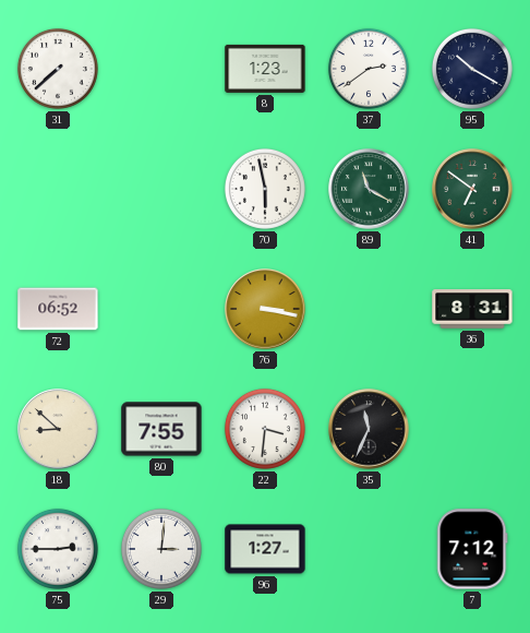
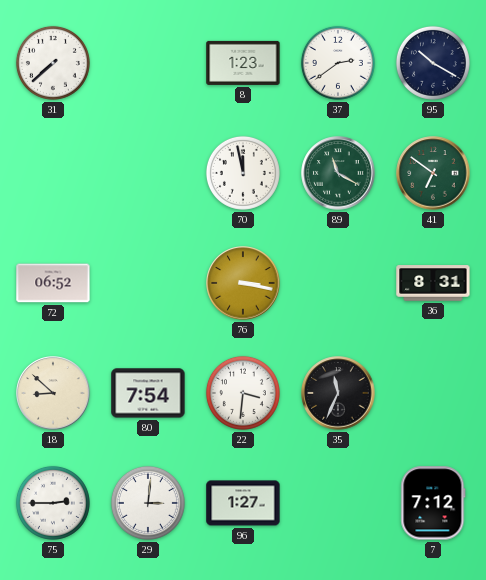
70: 5:58 -> 11:58 (243, 173)
80: 7:55 -> 7:54 (148, 393)
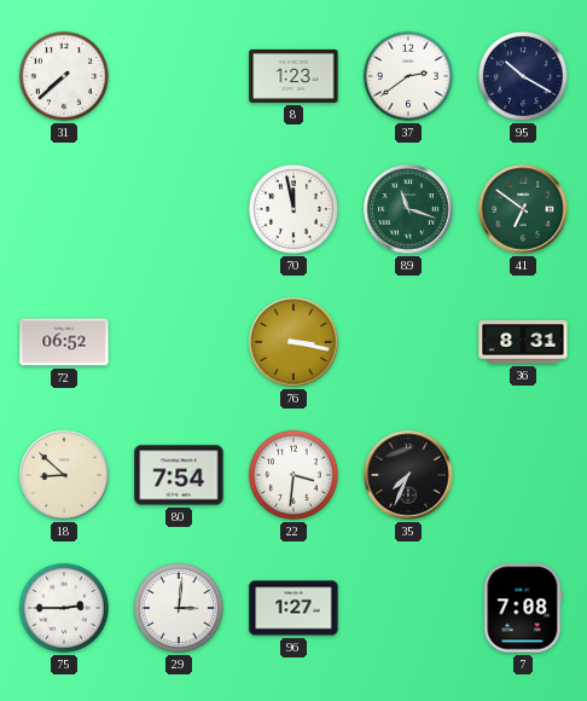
89: 11:20 -> 11:18 (408, 209)
35: 11:34 -> 7:34 (408, 475)
7: 7:12 -> 7:08 (523, 608)
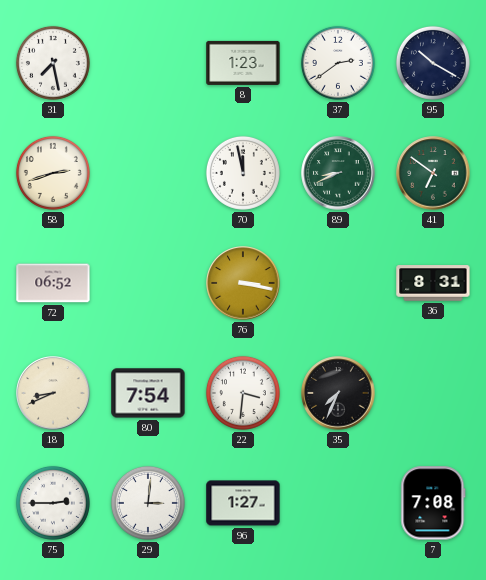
31: 7:38 -> 7:28 (53, 63)
58: none -> 2:42 (53, 173)
89: 11:18 -> 8:41 (338, 173)
18: 8:52 -> 8:41 (53, 393)
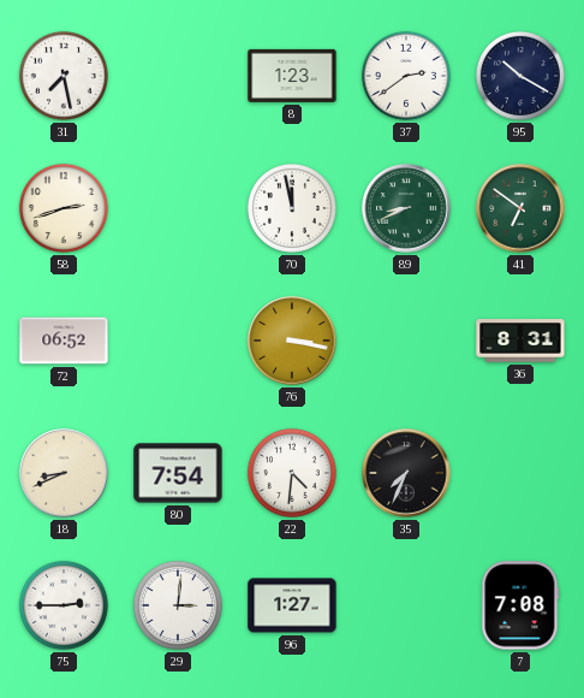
22: 3:31 -> 4:31 (292, 473)
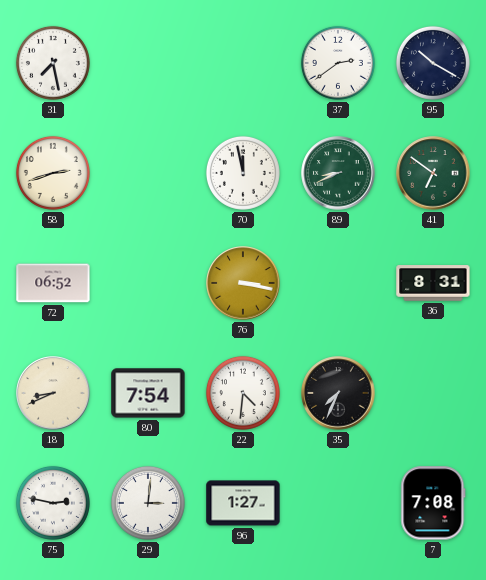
8: 1:23 -> none (292, 76)
75: 2:45 -> 2:47 (53, 503)
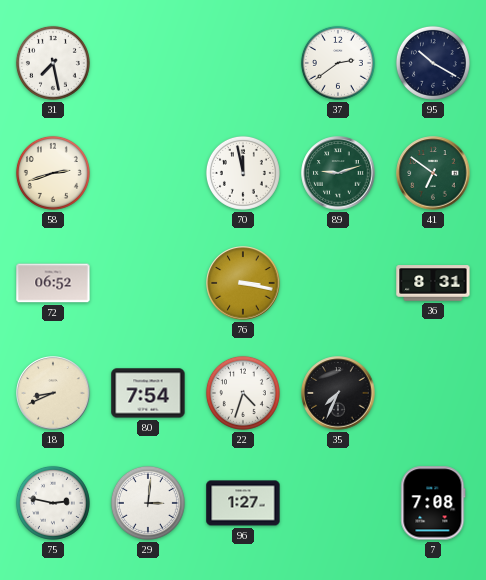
89: 8:41 -> 9:12 (338, 173)
22: 4:31 -> 4:33 (243, 393)
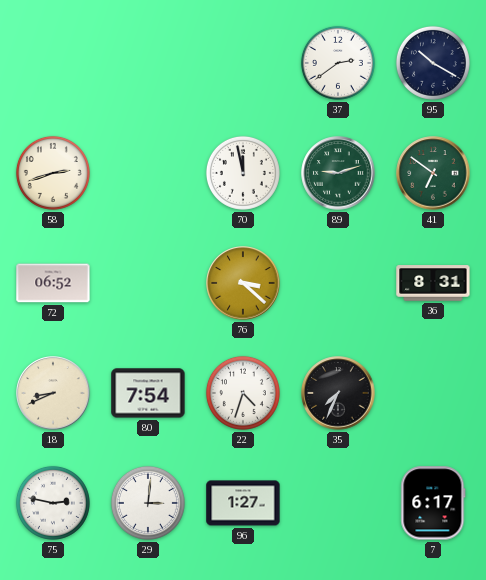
31: 7:28 -> none (53, 63)
76: 3:17 -> 3:22 (243, 283)
7: 7:08 -> 6:17 (433, 503)
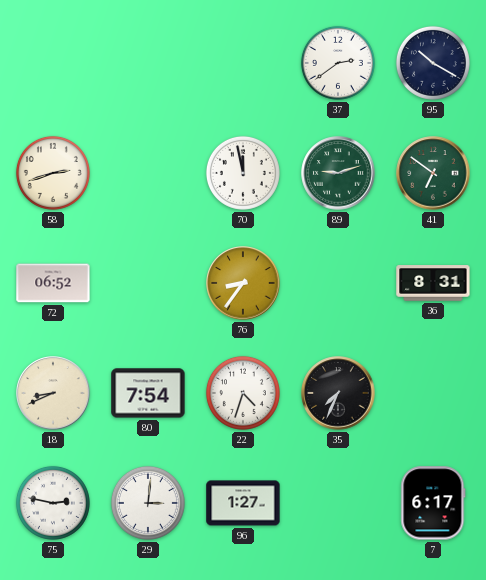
76: 3:22 -> 8:36 (243, 283)
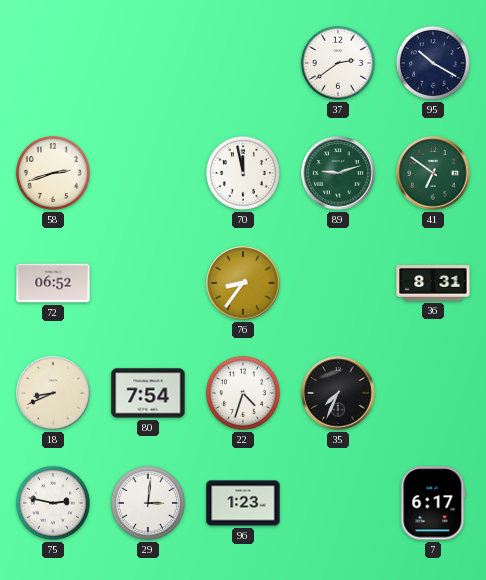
96: 1:27 -> 1:23 (243, 503)
